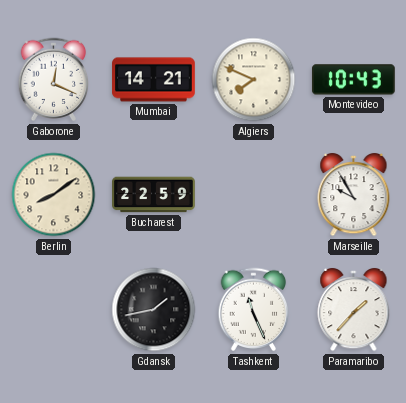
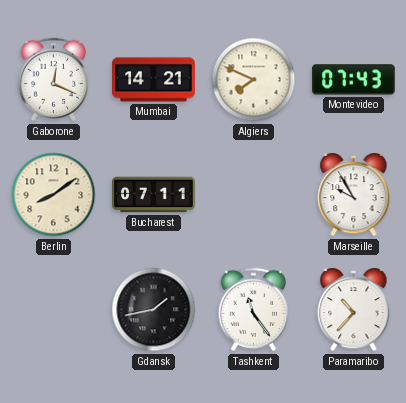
Montevideo: 10:43 -> 07:43 (353, 80)
Bucharest: 22:59 -> 07:11 (154, 195)
Tashkent: 11:26 -> 11:24 (254, 310)
Paramaribo: 1:37 -> 10:37 (354, 310)
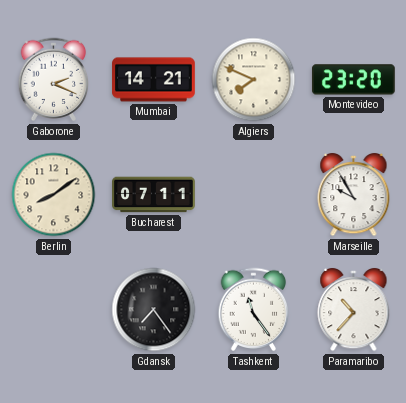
Gaborone: 12:19 -> 2:19 (54, 80)
Montevideo: 07:43 -> 23:20 (353, 80)
Gdansk: 1:43 -> 7:24 (154, 310)
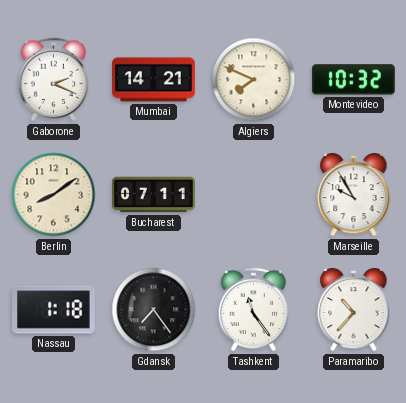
Montevideo: 23:20 -> 10:32 (353, 80)
Nassau: none -> 1:18 (54, 310)
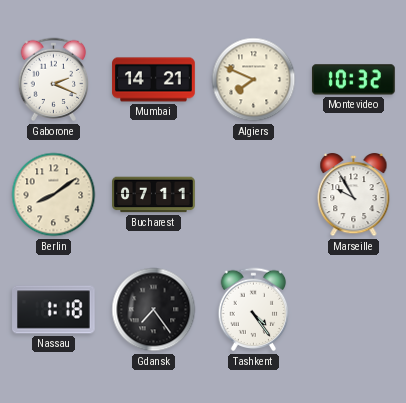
Tashkent: 11:24 -> 4:24 (254, 310)
Paramaribo: 10:37 -> none (354, 310)
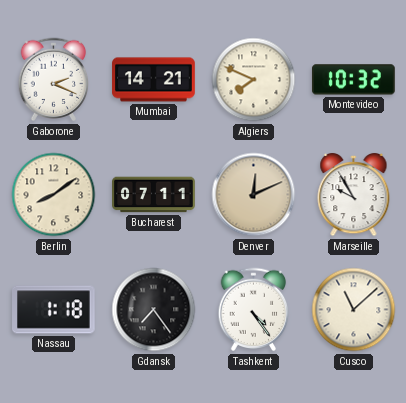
Denver: none -> 12:11 (254, 195)
Cusco: none -> 11:08 (354, 310)
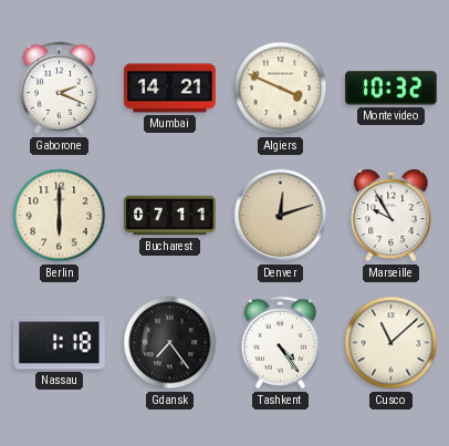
Algiers: 7:49 -> 3:49 (281, 89)
Berlin: 8:09 -> 6:00 (60, 216)
Denver: 12:11 -> 12:12 (281, 216)
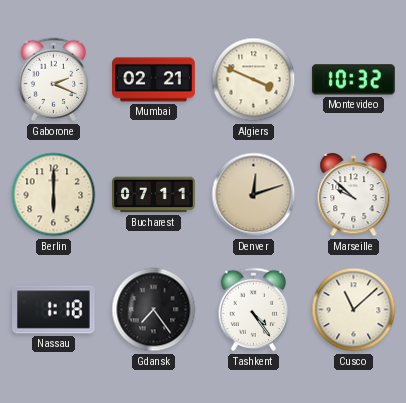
Mumbai: 14:21 -> 02:21 (154, 80)
Marseille: 9:55 -> 9:52 (354, 195)
